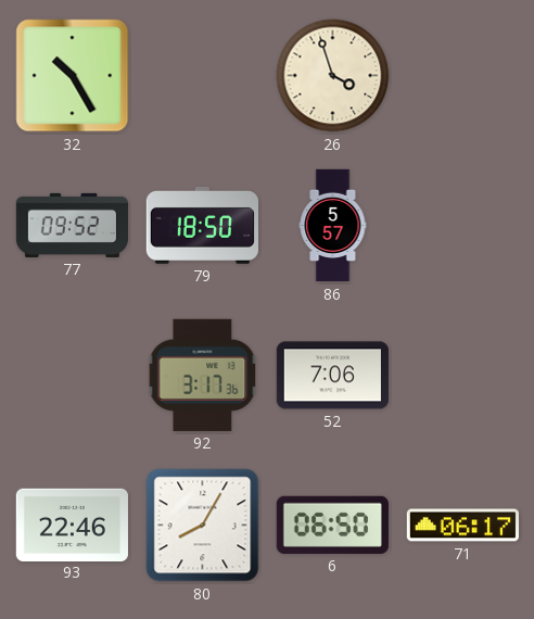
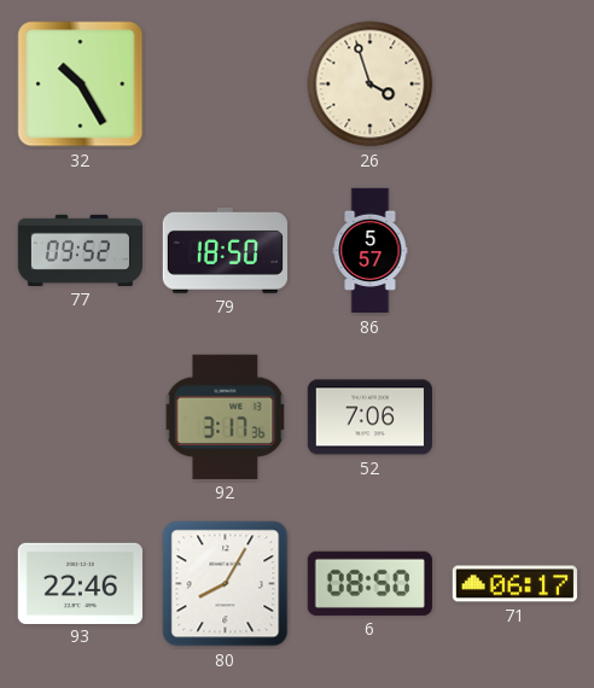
6: 06:50 -> 08:50 (369, 583)
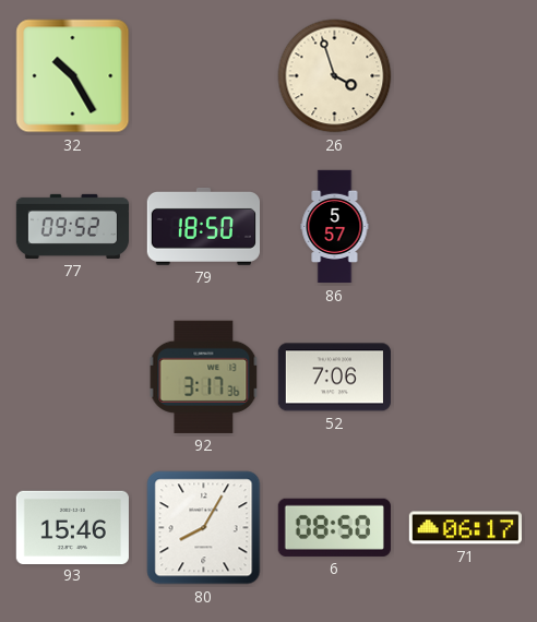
93: 22:46 -> 15:46 (72, 527)
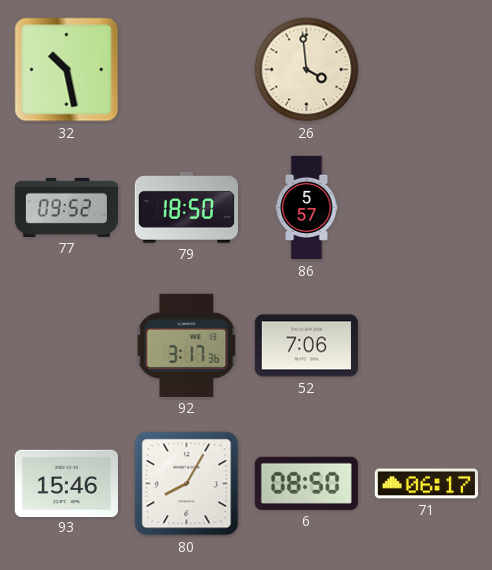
32: 10:25 -> 10:28 (67, 70)
26: 3:57 -> 3:59 (307, 70)
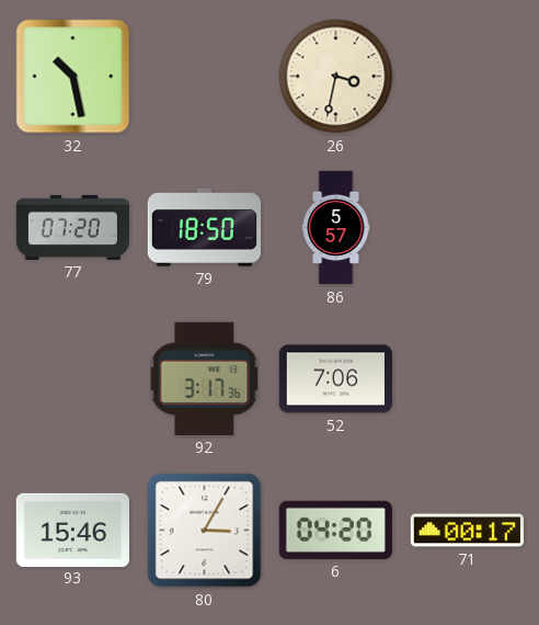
26: 3:59 -> 3:32 (336, 77)
77: 09:52 -> 07:20 (73, 227)
80: 8:05 -> 3:05 (205, 531)
6: 08:50 -> 04:20 (335, 530)
71: 06:17 -> 00:17 (467, 531)
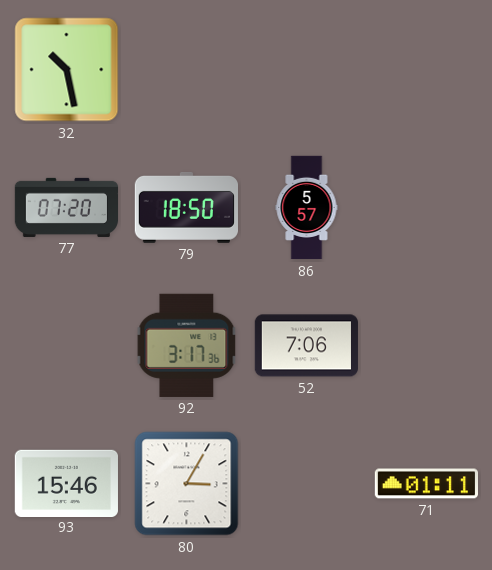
26: 3:32 -> none (336, 77)
6: 04:20 -> none (335, 530)
71: 00:17 -> 01:11 (426, 484)
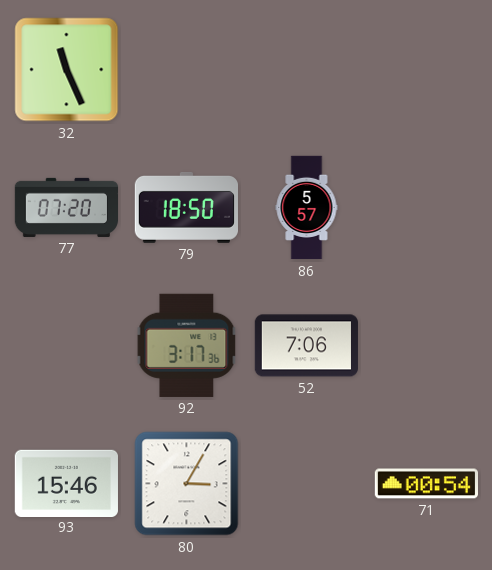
32: 10:28 -> 11:26 (67, 70)
71: 01:11 -> 00:54 (426, 484)
